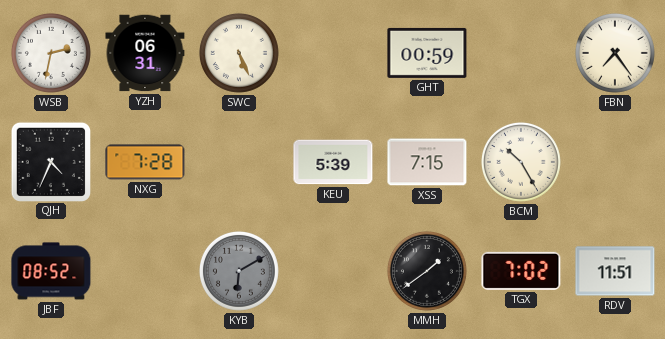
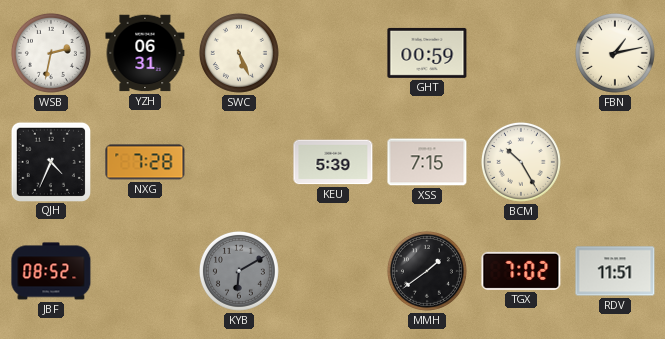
FBN: 7:24 -> 1:13 (615, 53)
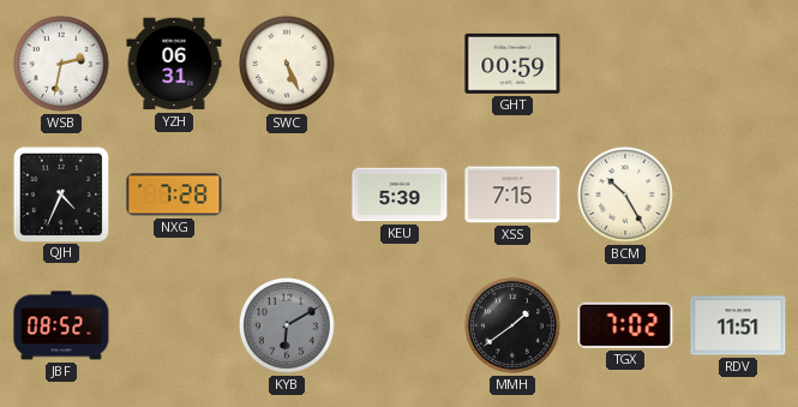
FBN: 1:13 -> none (615, 53)
